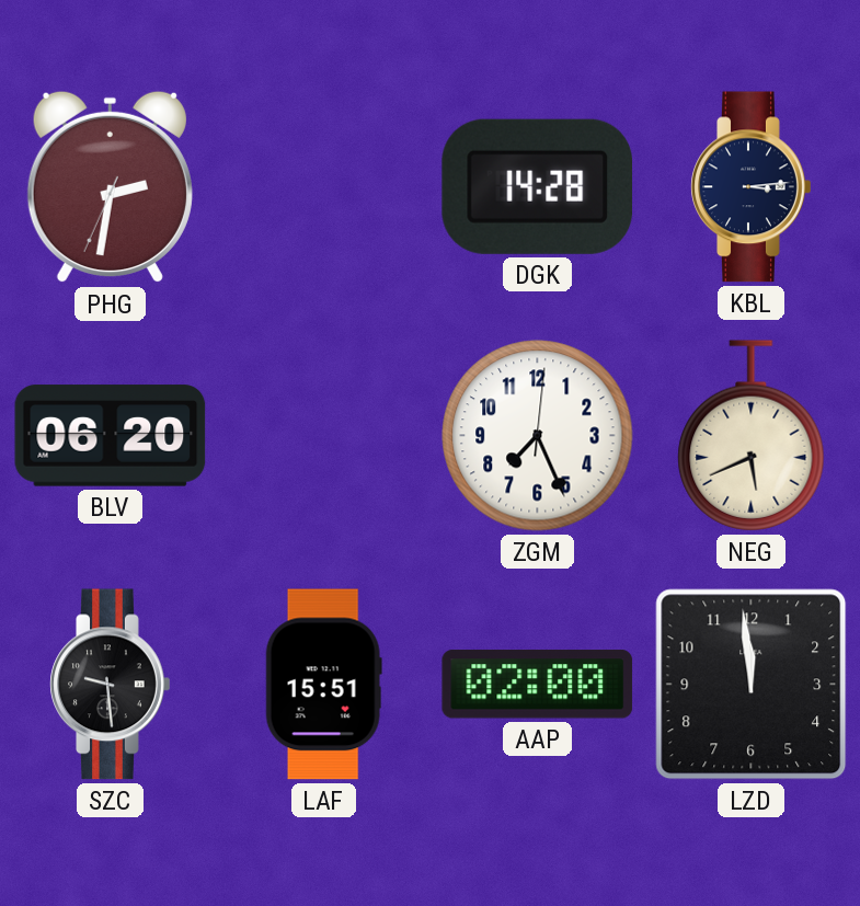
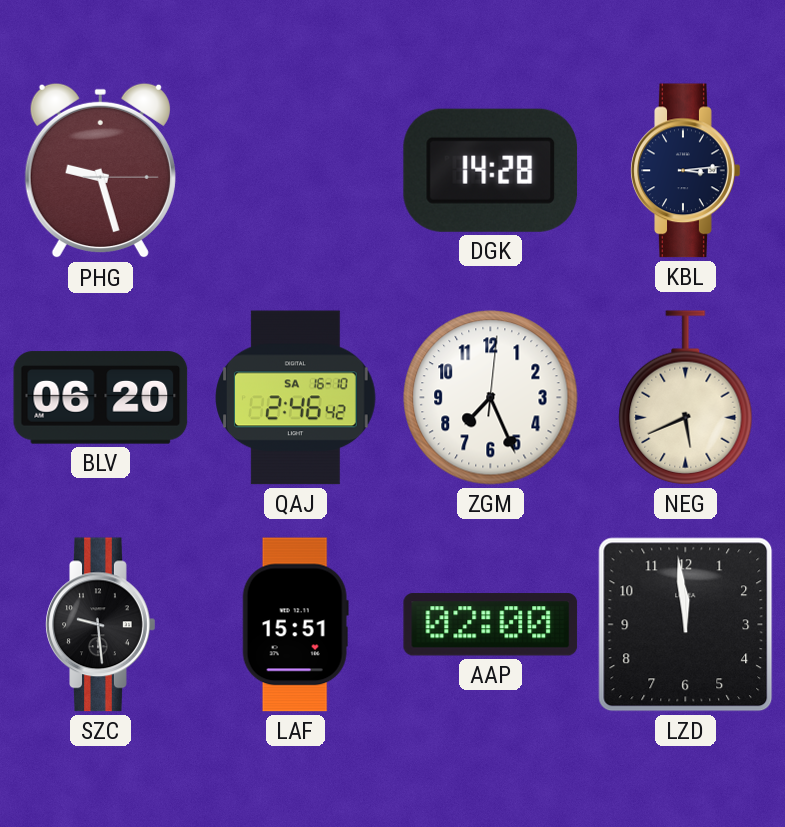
PHG: 2:31 -> 9:27 (100, 171)
QAJ: none -> 2:46 (296, 398)
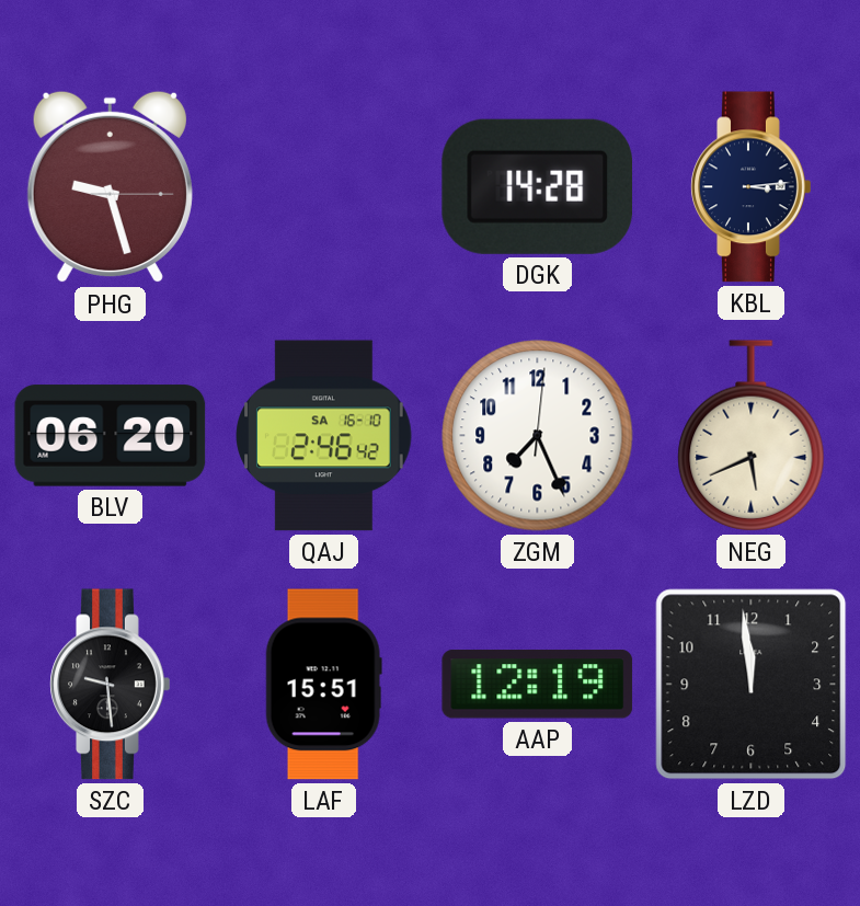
AAP: 02:00 -> 12:19 (538, 685)
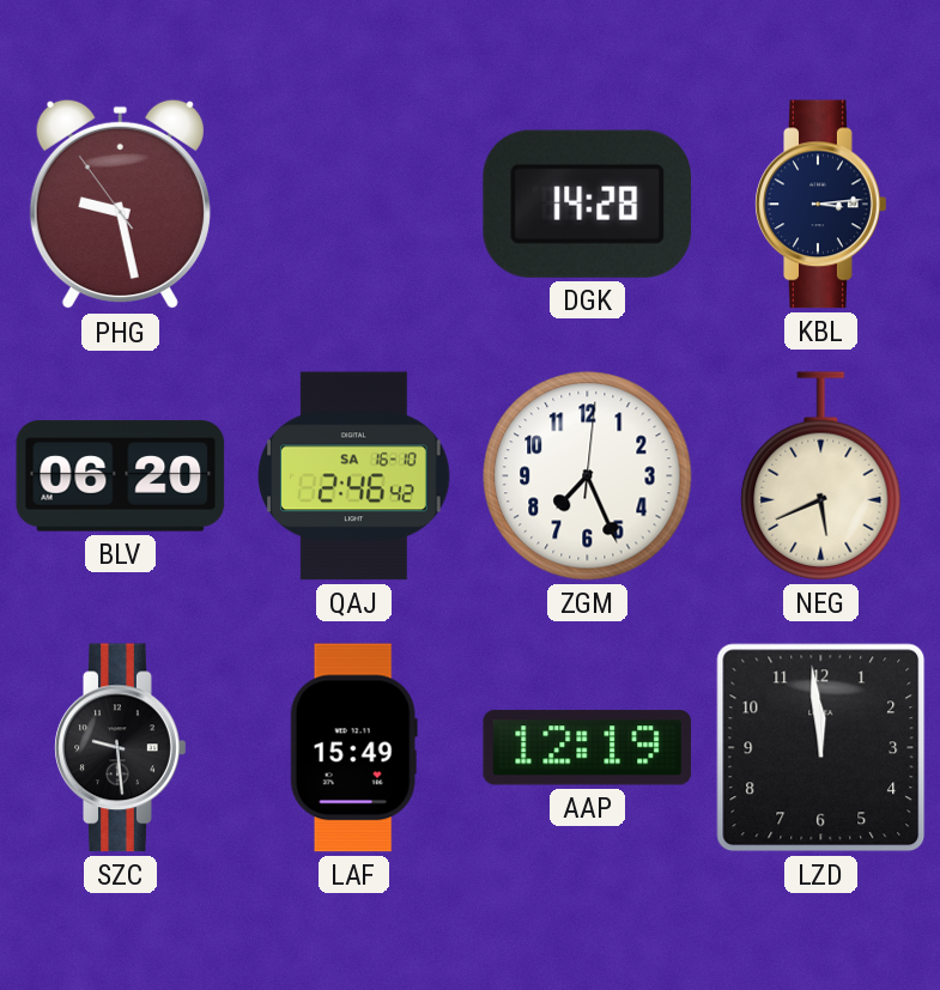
PHG: 9:27:15 -> 9:27:54 (120, 205)
LAF: 15:51 -> 15:49 (353, 748)
